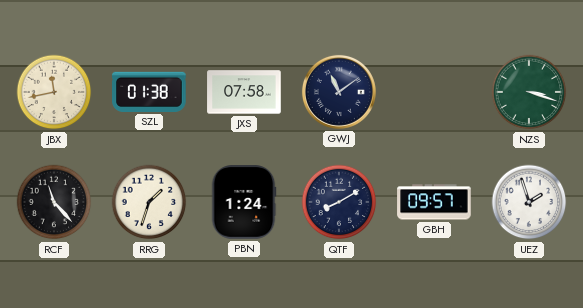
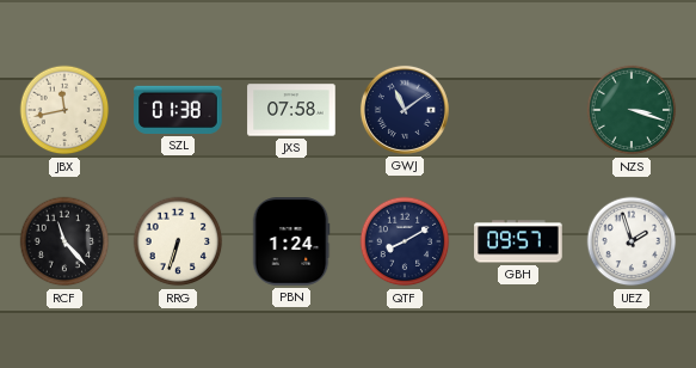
RRG: 1:33 -> 6:33 (178, 241)
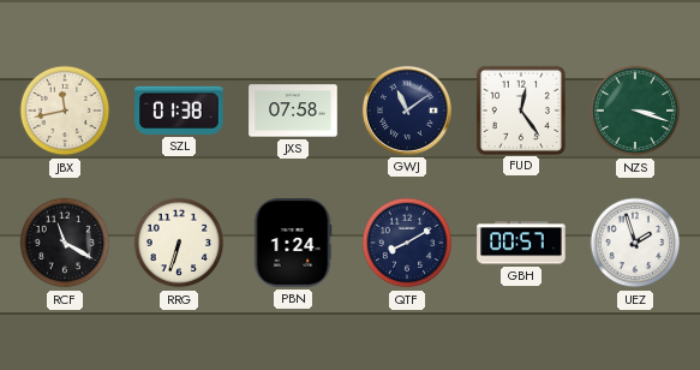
FUD: none -> 12:24 (520, 109)
RCF: 11:23 -> 11:20 (65, 243)
GBH: 09:57 -> 00:57 (521, 243)
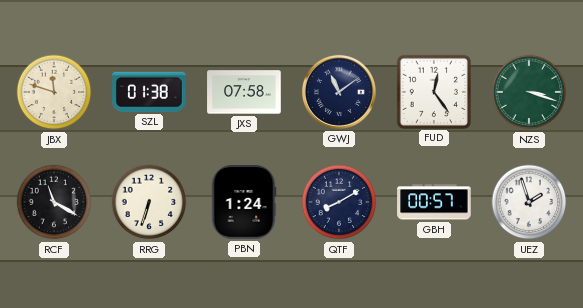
JBX: 11:43 -> 11:48 (54, 92)
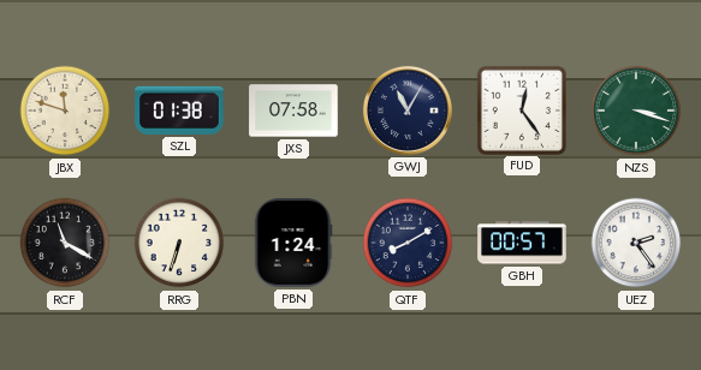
GWJ: 11:09 -> 11:05 (408, 111)
UEZ: 1:57 -> 2:24 (636, 243)
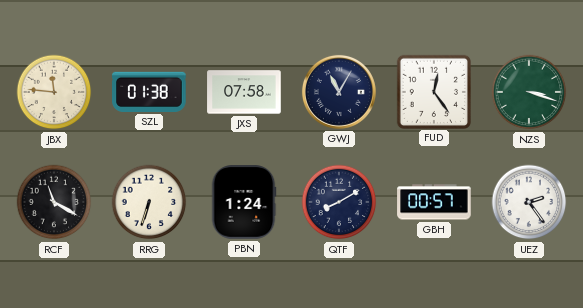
JBX: 11:48 -> 11:46 (54, 92)
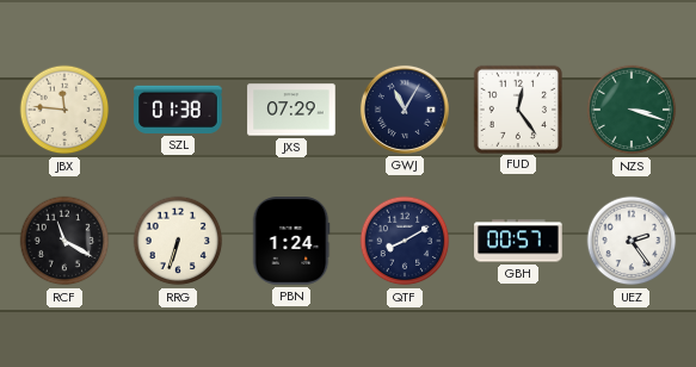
JXS: 07:58 -> 07:29 (291, 110)
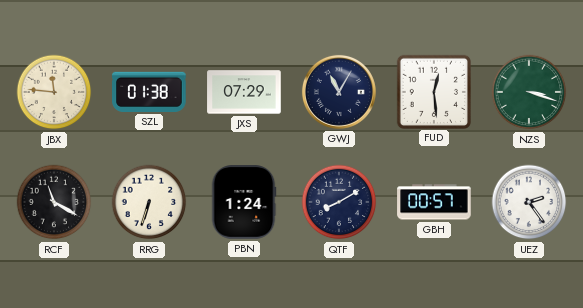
FUD: 12:24 -> 12:29 (433, 91)
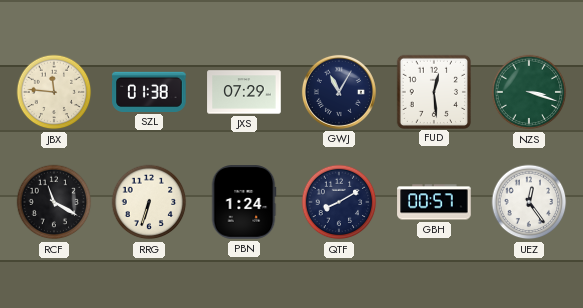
UEZ: 2:24 -> 12:24 (529, 202)
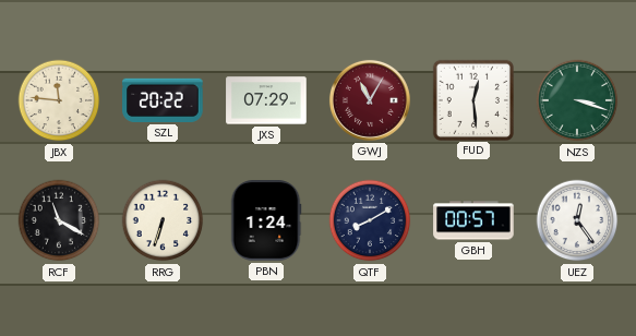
SZL: 01:38 -> 20:22 (163, 100)
GWJ dial: navy -> burgundy (370, 100)
